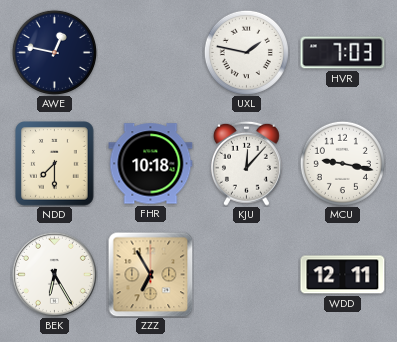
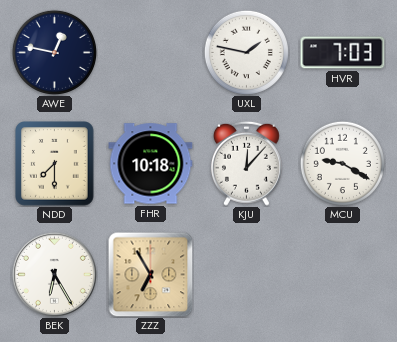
MCU: 9:17 -> 9:20 (342, 163)
WDD: 12:11 -> none (343, 275)
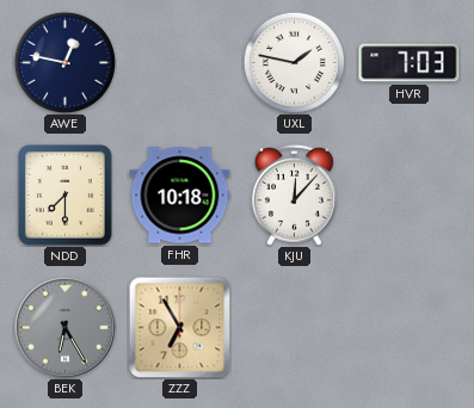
MCU: 9:20 -> none (342, 163)
BEK dial: white -> grey (64, 327)
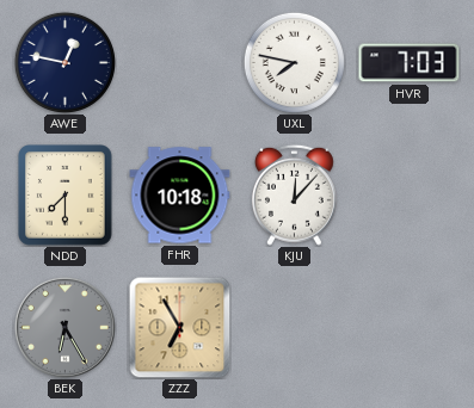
UXL: 1:47 -> 7:47 (294, 62)
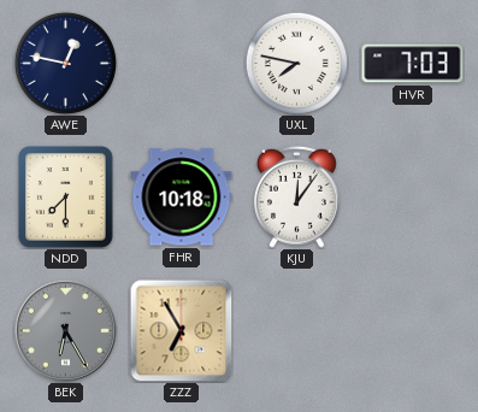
KJU: 12:07 -> 12:06 (296, 196)
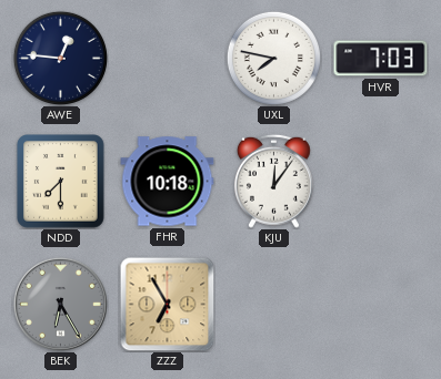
AWE: 12:47 -> 12:46 (60, 58)
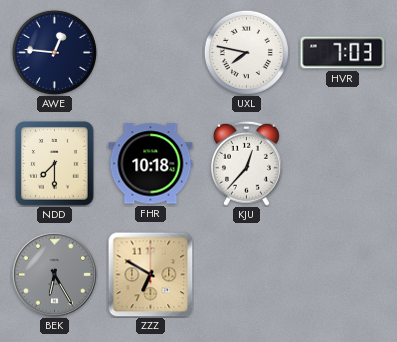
KJU: 12:06 -> 12:37 (246, 163)
ZZZ: 6:55 -> 6:50 (150, 274)
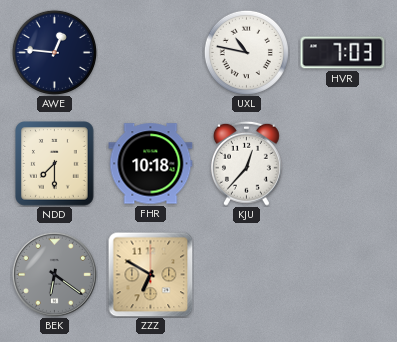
UXL: 7:47 -> 10:47 (246, 52)
BEK: 6:25 -> 6:21 (54, 274)
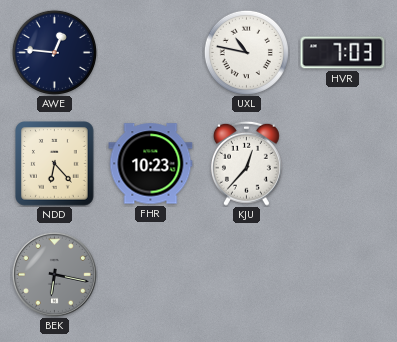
NDD: 7:30 -> 6:23 (55, 164)
FHR: 10:18 -> 10:23 (151, 164)
BEK: 6:21 -> 6:17 (54, 274)
ZZZ: 6:50 -> none (150, 274)
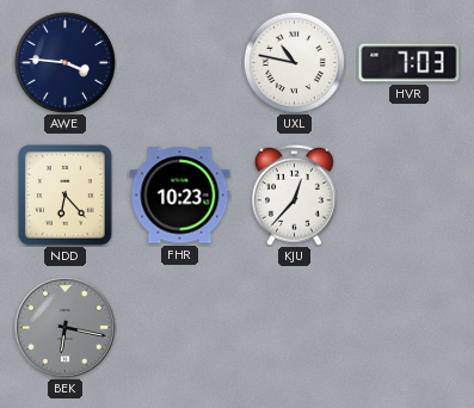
AWE: 12:46 -> 3:46 (64, 62)
